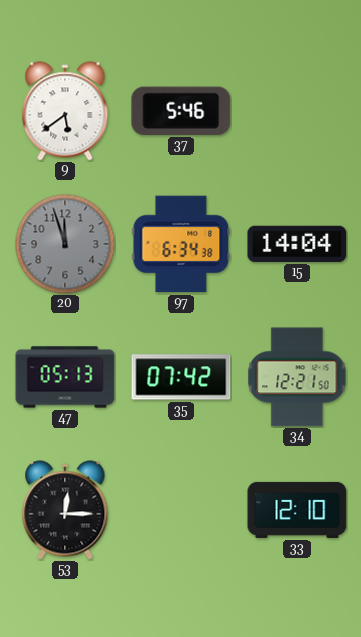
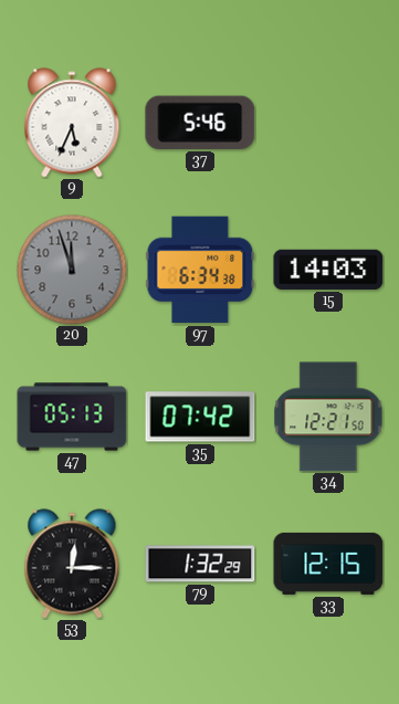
9: 5:39 -> 5:34 (72, 123)
15: 14:04 -> 14:03 (328, 270)
79: none -> 1:32 (200, 564)
33: 12:10 -> 12:15 (328, 564)
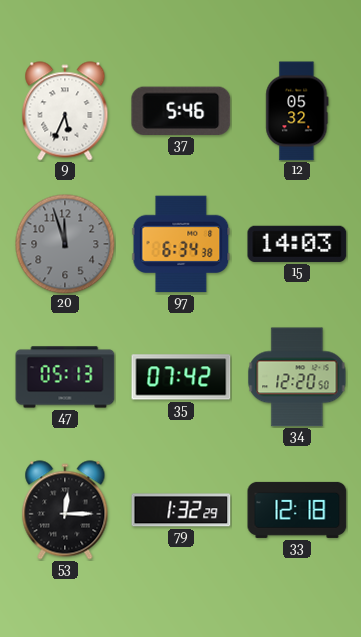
12: none -> 05:32 (297, 111)
34: 12:21 -> 12:20 (297, 377)
33: 12:15 -> 12:18 (297, 510)
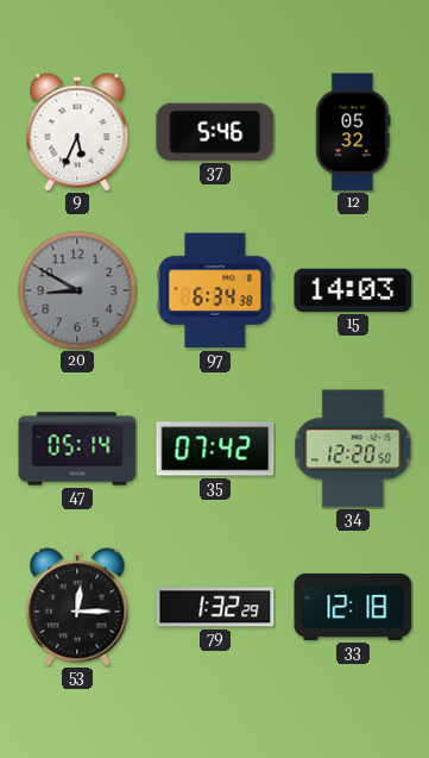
20: 11:57 -> 8:50 (77, 290)
47: 05:13 -> 05:14 (77, 449)
